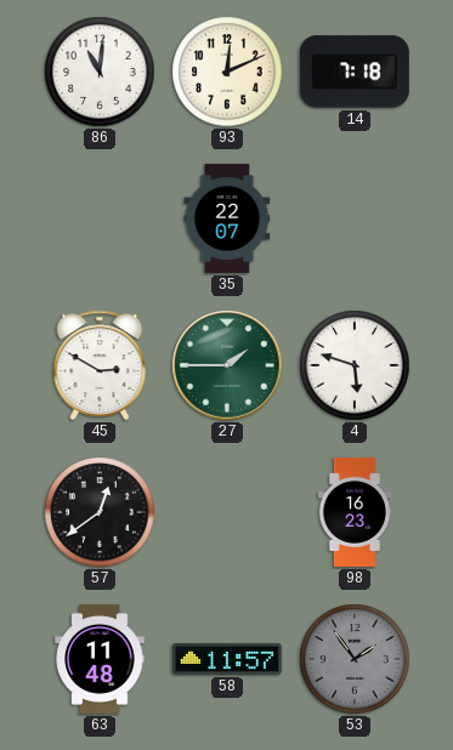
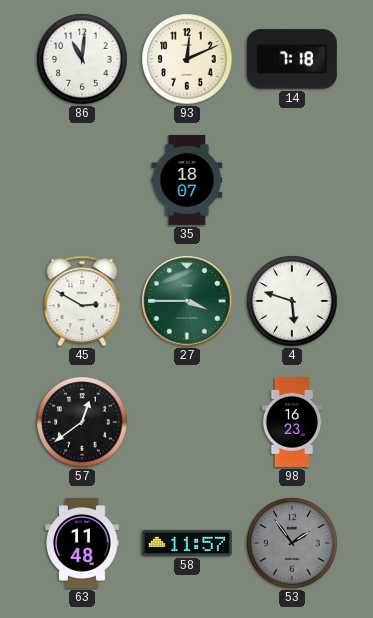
35: 22:07 -> 18:07 (187, 180)
27: 1:45 -> 3:45 (187, 301)
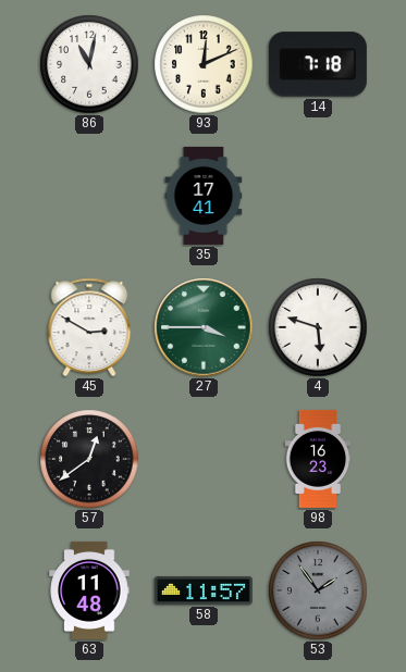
86: 11:01 -> 11:02 (89, 64)
35: 18:07 -> 17:41 (204, 196)
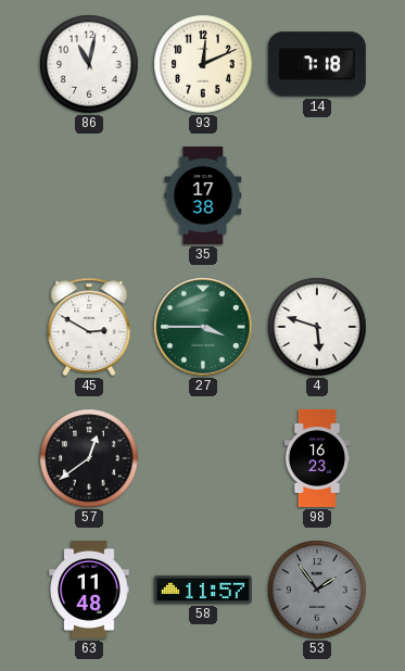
35: 17:41 -> 17:38 (203, 195)
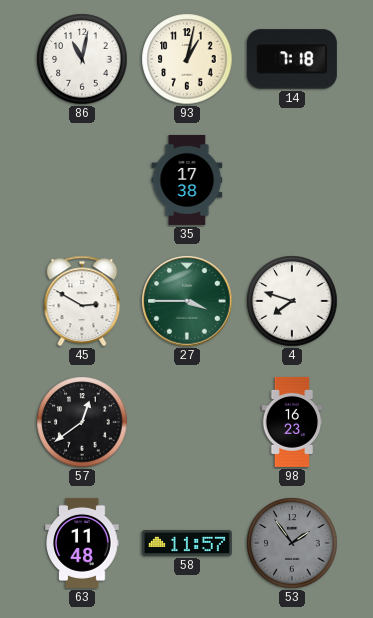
93: 12:11 -> 1:02 (187, 59)
4: 5:48 -> 7:48 (292, 301)
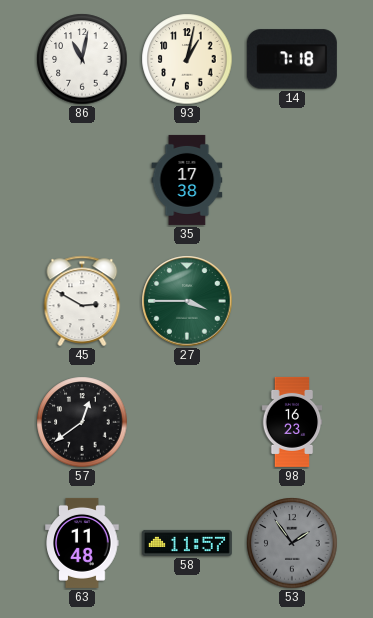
4: 7:48 -> none (292, 301)
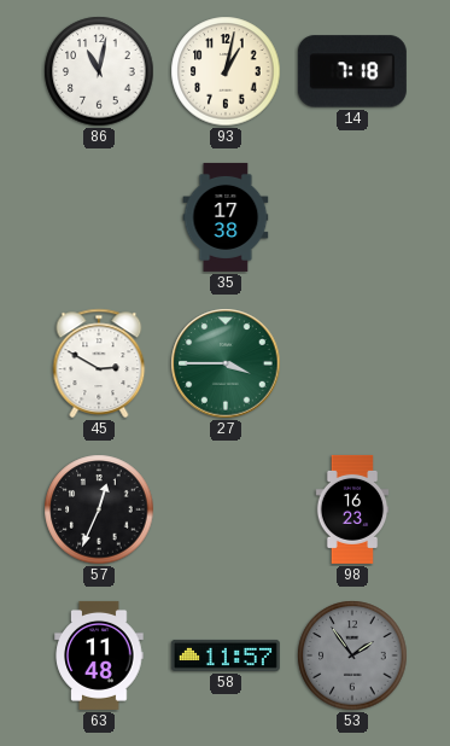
57: 12:39 -> 12:34 (99, 509)
